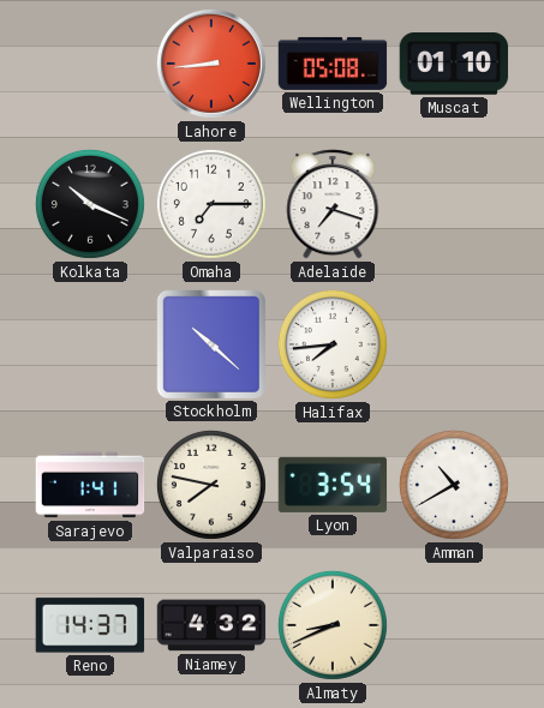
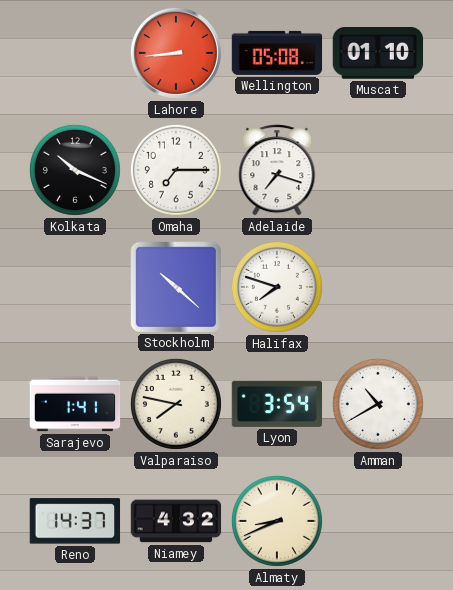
Halifax: 7:44 -> 7:48 (277, 287)
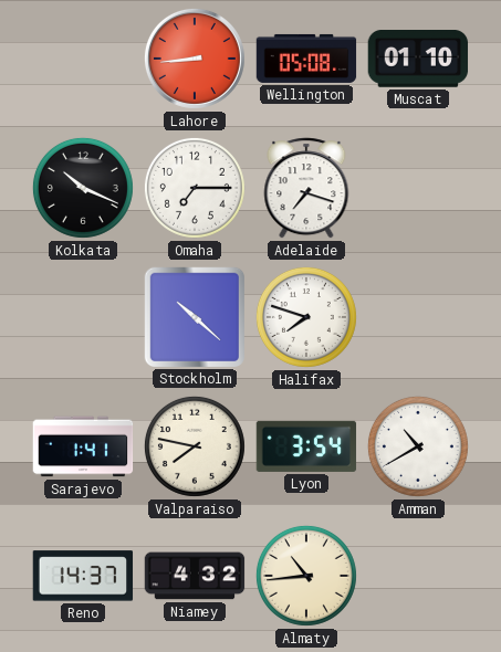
Almaty: 8:41 -> 10:44 (306, 576)
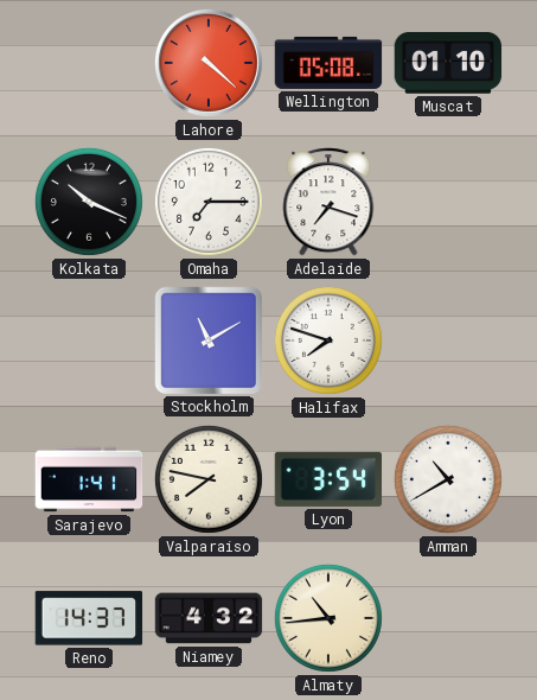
Lahore: 8:44 -> 4:22 (209, 63)
Stockholm: 10:22 -> 11:10 (207, 339)
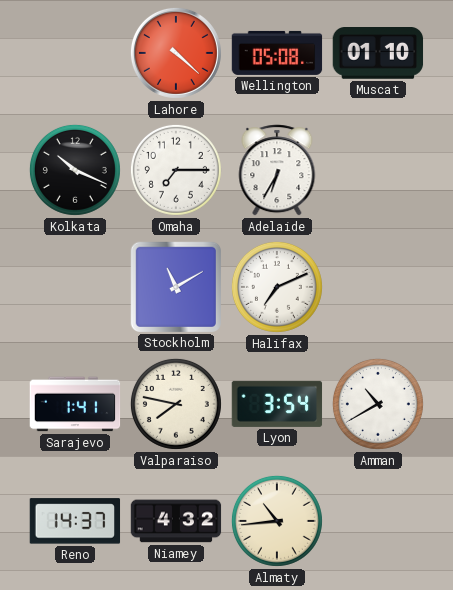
Adelaide: 7:18 -> 6:35 (277, 170)
Halifax: 7:48 -> 7:11 (277, 287)
